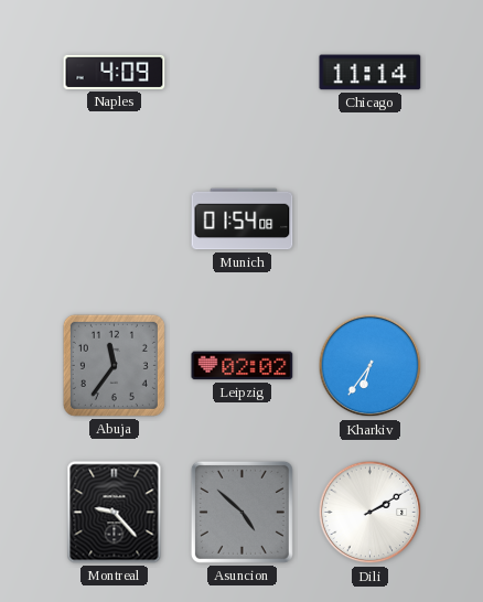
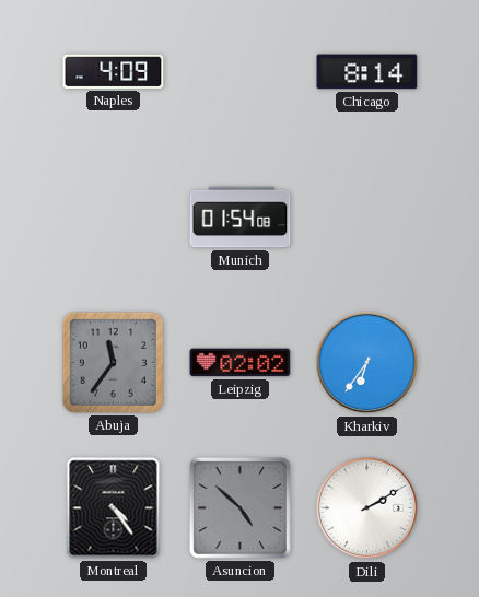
Chicago: 11:14 -> 8:14 (367, 72)
Montreal: 9:23 -> 4:24 (114, 508)
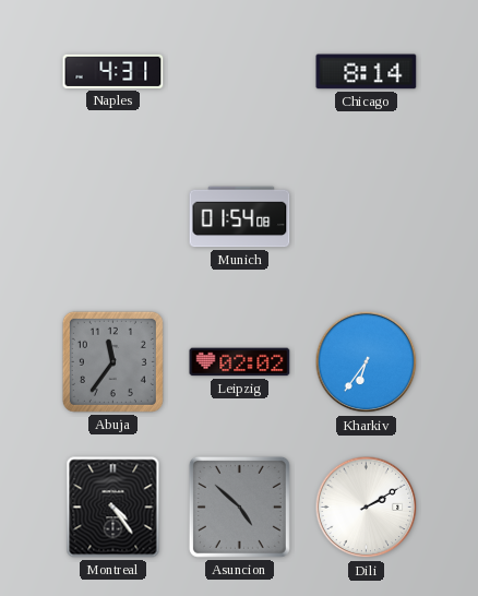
Naples: 4:09 -> 4:31 (113, 71)
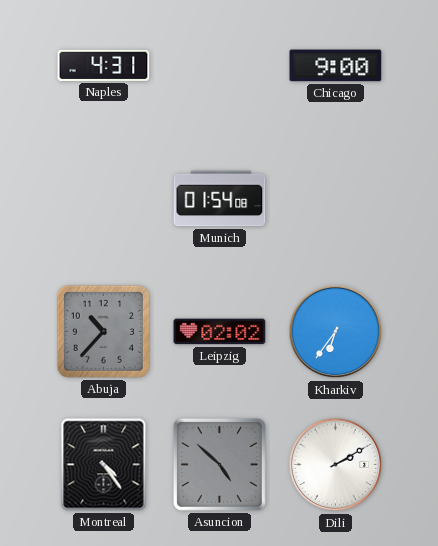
Chicago: 8:14 -> 9:00 (336, 66)
Abuja: 11:36 -> 10:37 (103, 331)
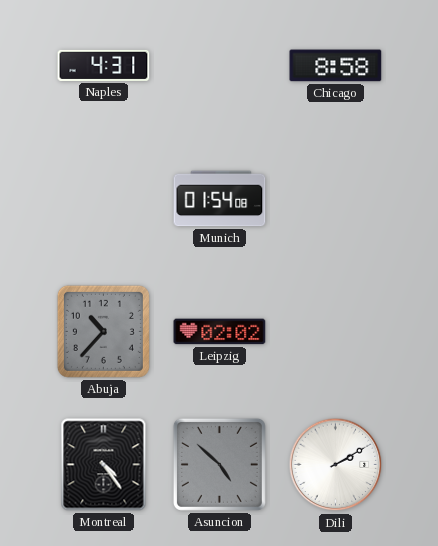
Chicago: 9:00 -> 8:58 (336, 66)
Kharkiv: 6:36 -> none (336, 332)
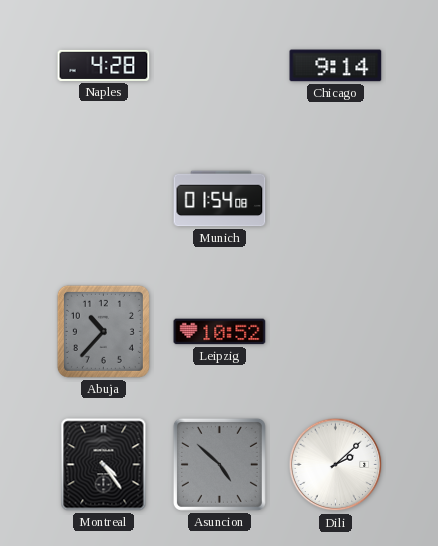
Naples: 4:31 -> 4:28 (104, 65)
Chicago: 8:58 -> 9:14 (336, 66)
Leipzig: 02:02 -> 10:52 (220, 332)
Dili: 2:10 -> 2:08 (336, 465)
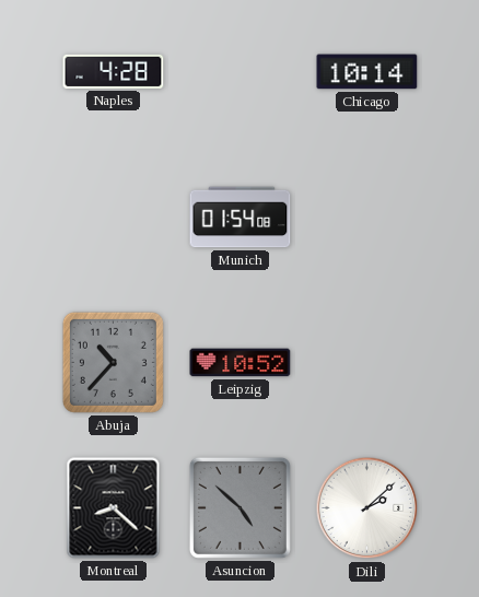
Chicago: 9:14 -> 10:14 (367, 72)
Montreal: 4:24 -> 8:22 (114, 508)
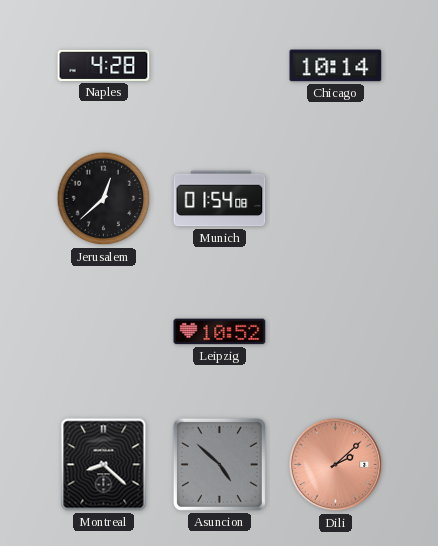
Jerusalem: none -> 12:38 (104, 199)
Abuja: 10:37 -> none (113, 362)
Dili dial: white -> salmon (336, 465)
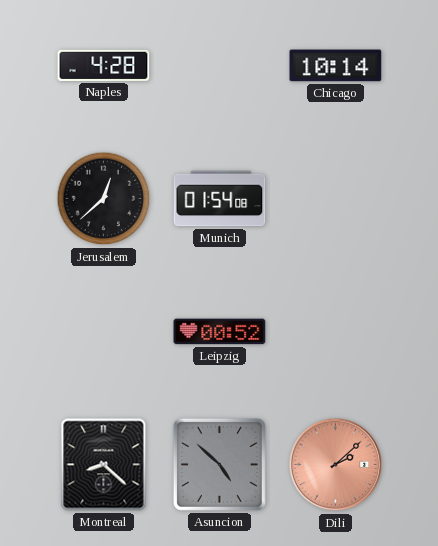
Leipzig: 10:52 -> 00:52 (220, 332)
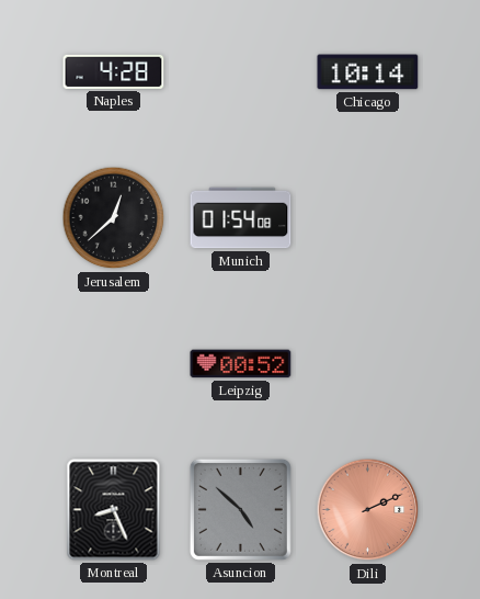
Montreal: 8:22 -> 8:26 (114, 510)
Dili: 2:08 -> 2:11 (368, 510)
